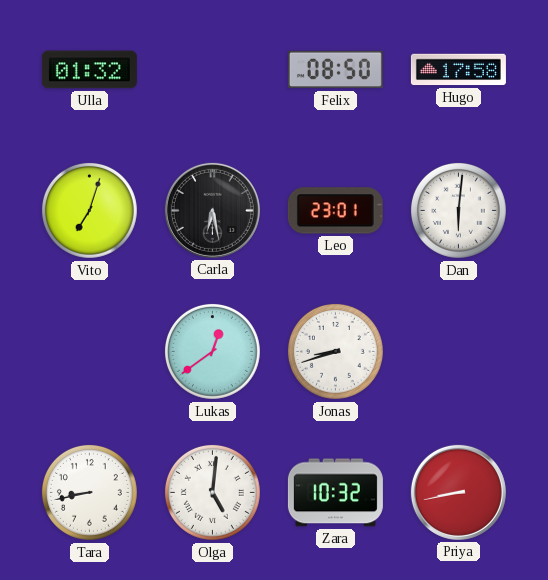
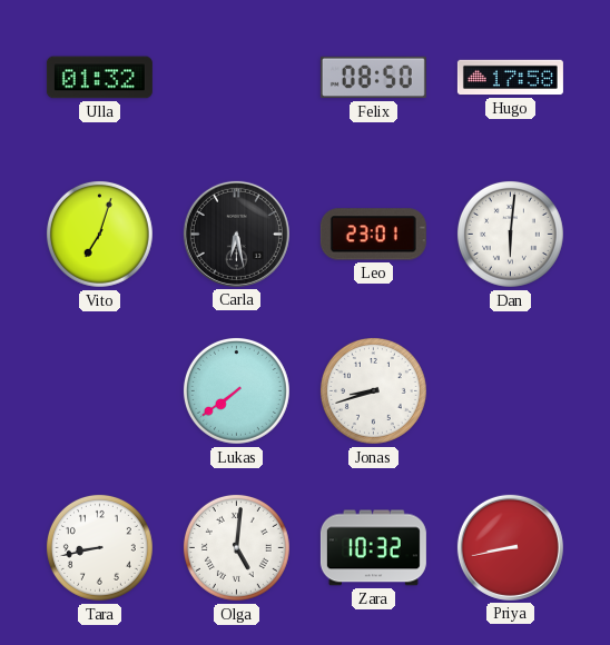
Lukas: 12:39 -> 7:39 (236, 390)
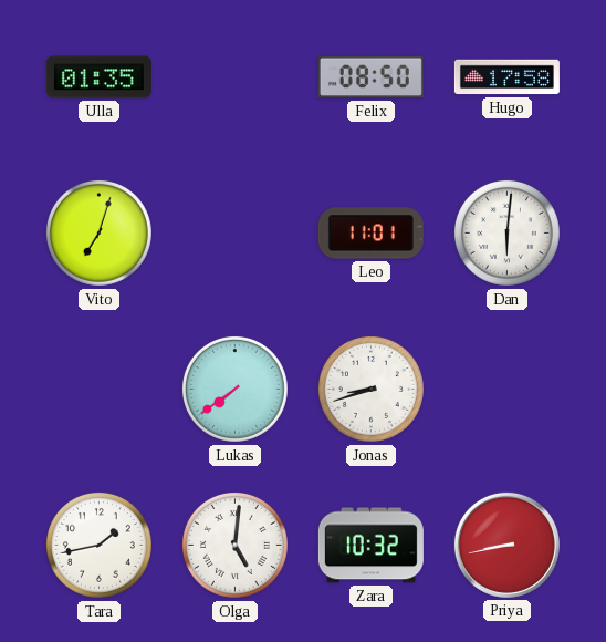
Ulla: 01:32 -> 01:35 (98, 77)
Carla: 6:28 -> none (236, 234)
Leo: 23:01 -> 11:01 (370, 234)
Tara: 8:43 -> 1:43 (98, 545)
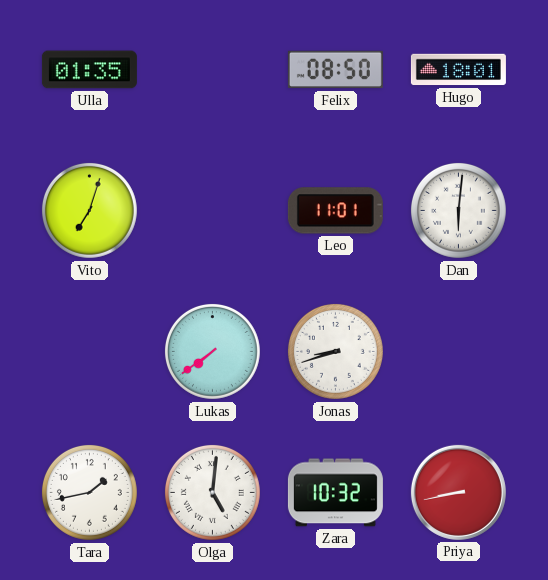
Hugo: 17:58 -> 18:01 (458, 70)
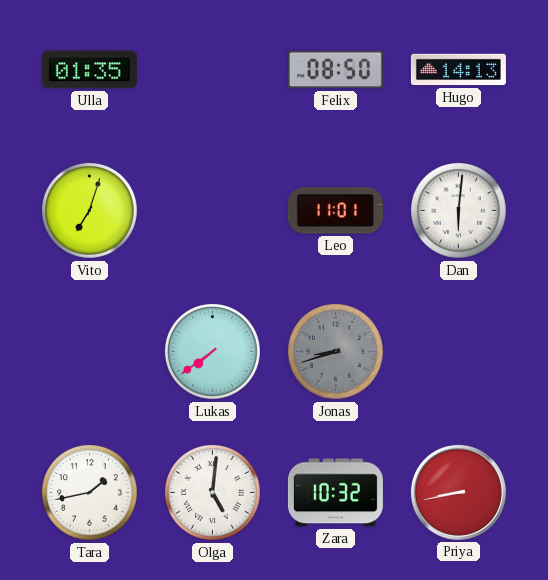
Hugo: 18:01 -> 14:13 (458, 70)
Jonas dial: white -> grey (335, 351)
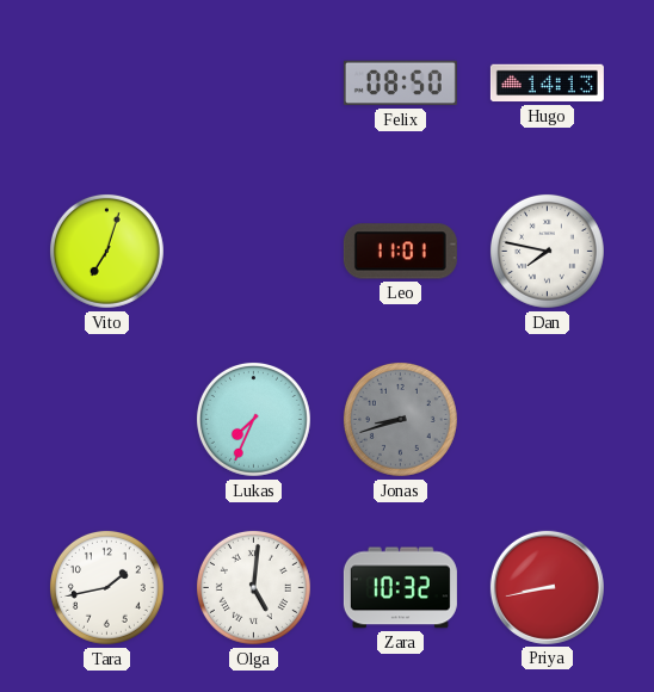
Ulla: 01:35 -> none (89, 70)
Dan: 6:01 -> 7:47 (547, 251)
Lukas: 7:39 -> 7:34 (253, 419)
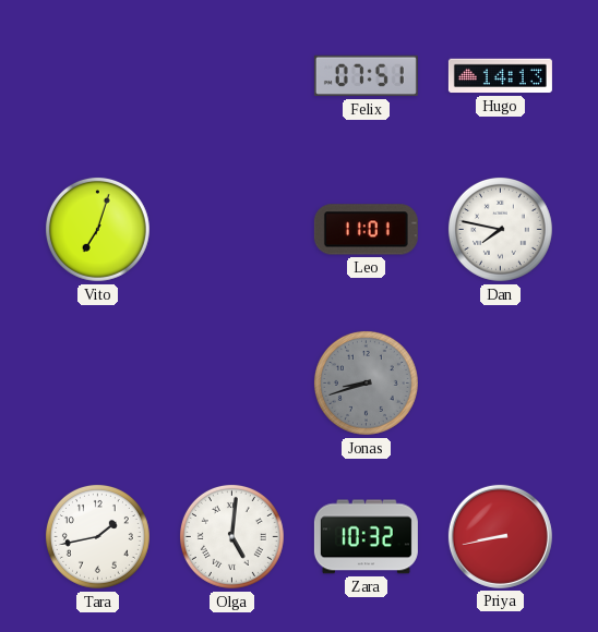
Felix: 08:50 -> 07:51 (366, 76)
Lukas: 7:34 -> none (253, 419)
